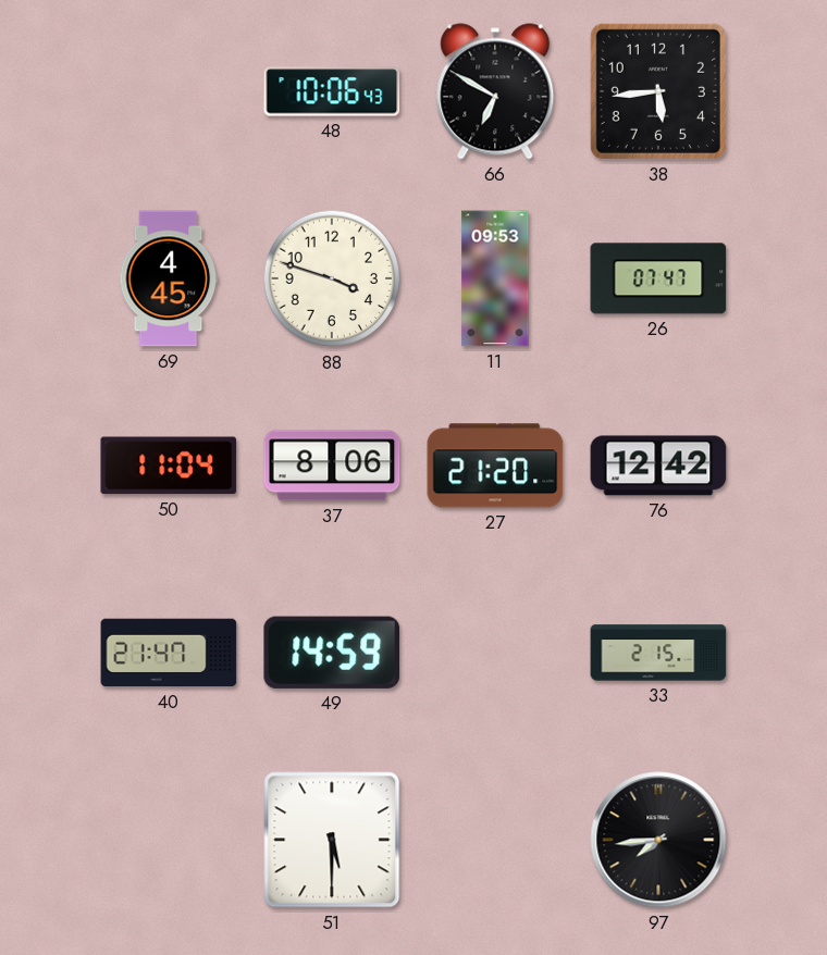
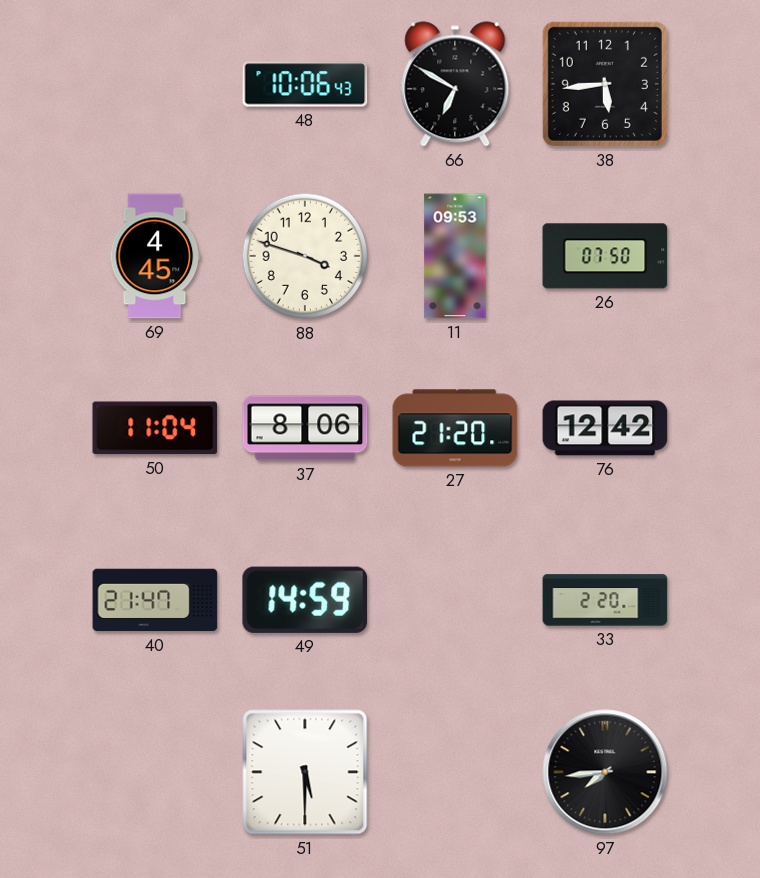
26: 07:47 -> 07:50 (605, 256)
33: 2:15 -> 2:20 (605, 600)
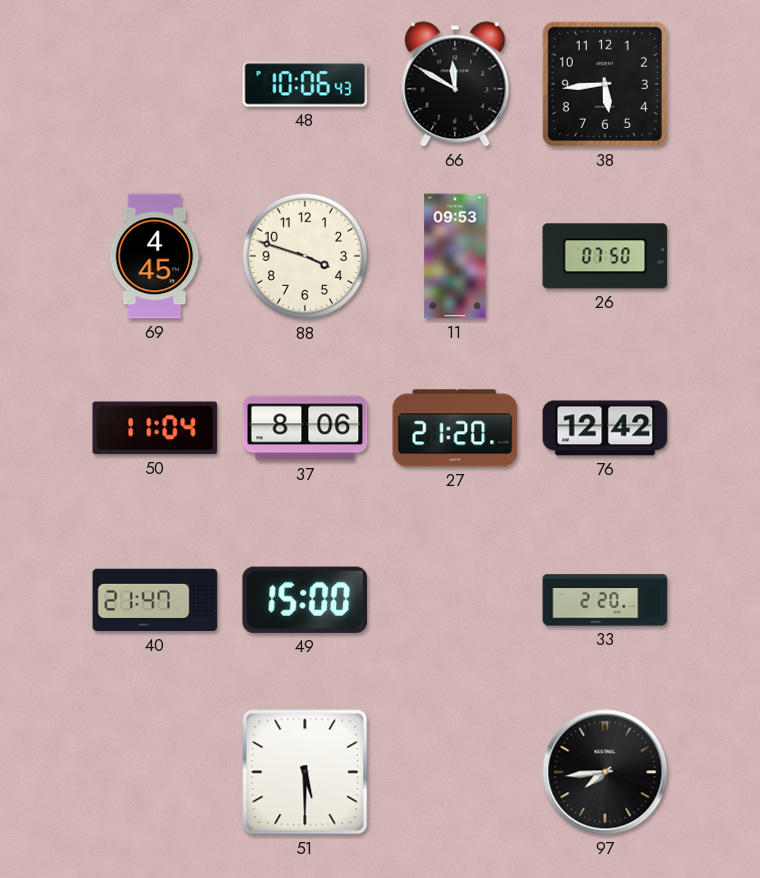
66: 6:50 -> 11:50 (455, 84)
49: 14:59 -> 15:00 (305, 600)
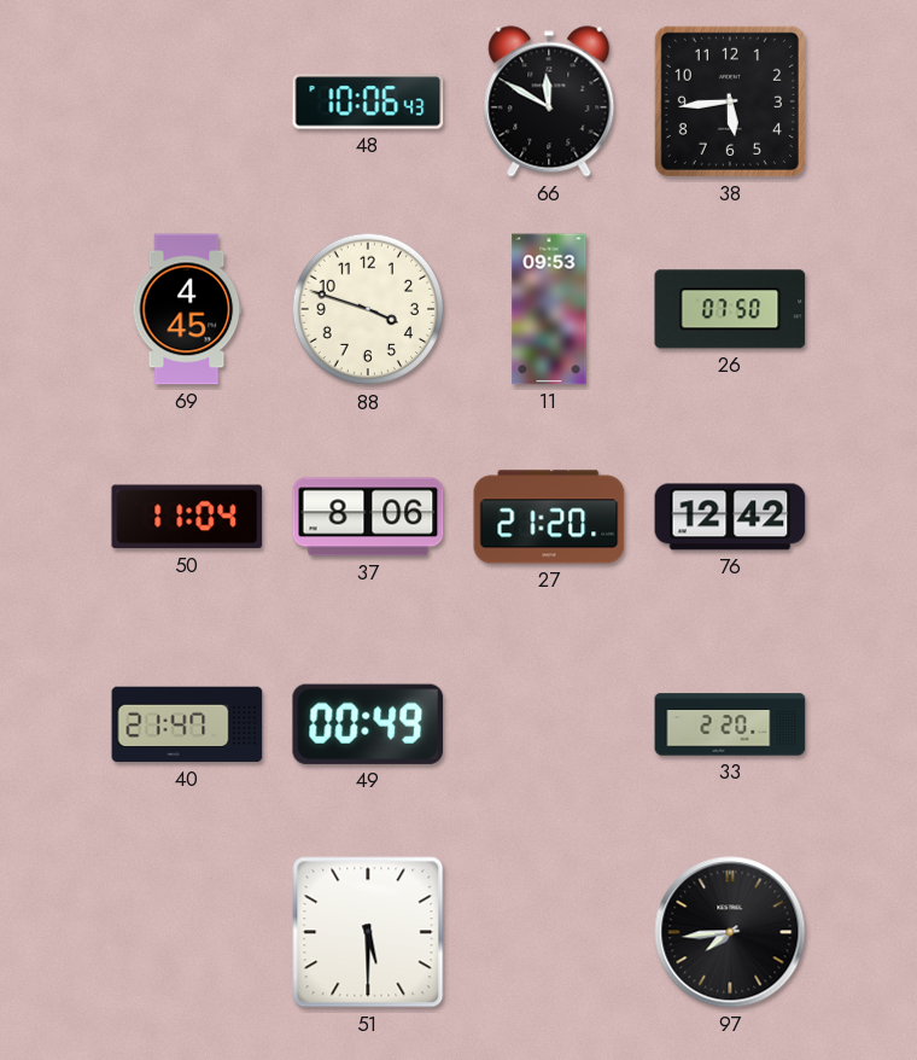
49: 15:00 -> 00:49 (368, 724)
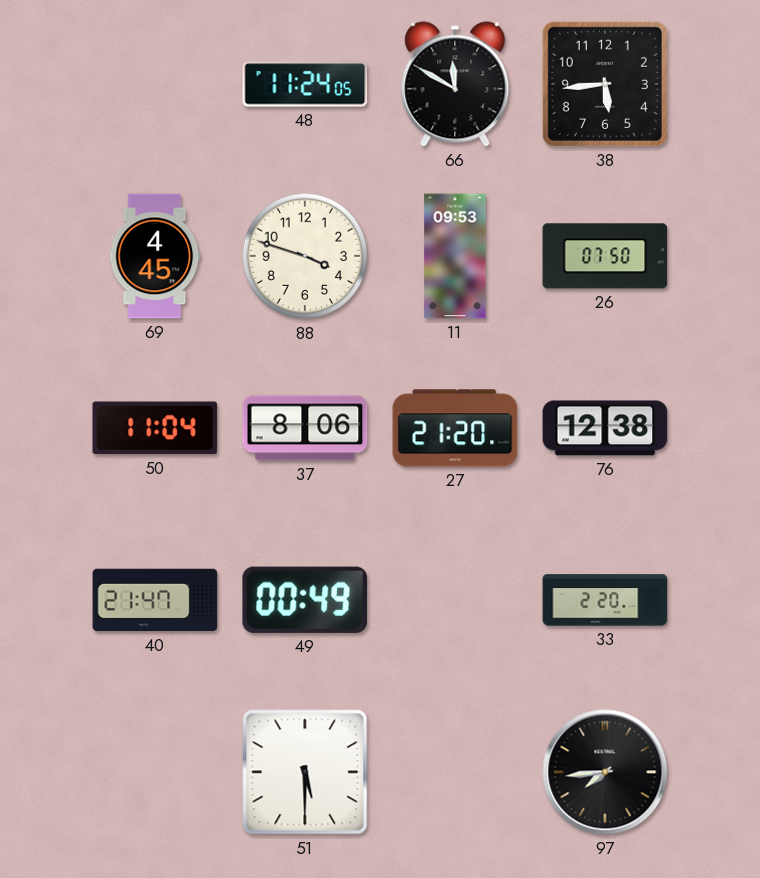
48: 10:06 -> 11:24 (305, 84)
76: 12:42 -> 12:38 (605, 428)
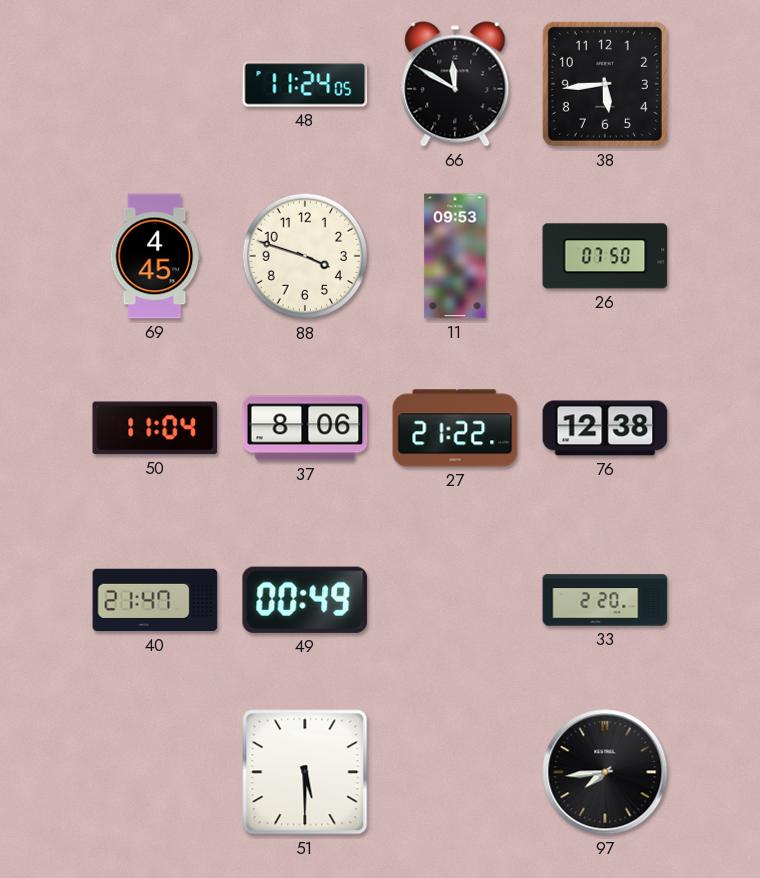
27: 21:20 -> 21:22 (455, 428)
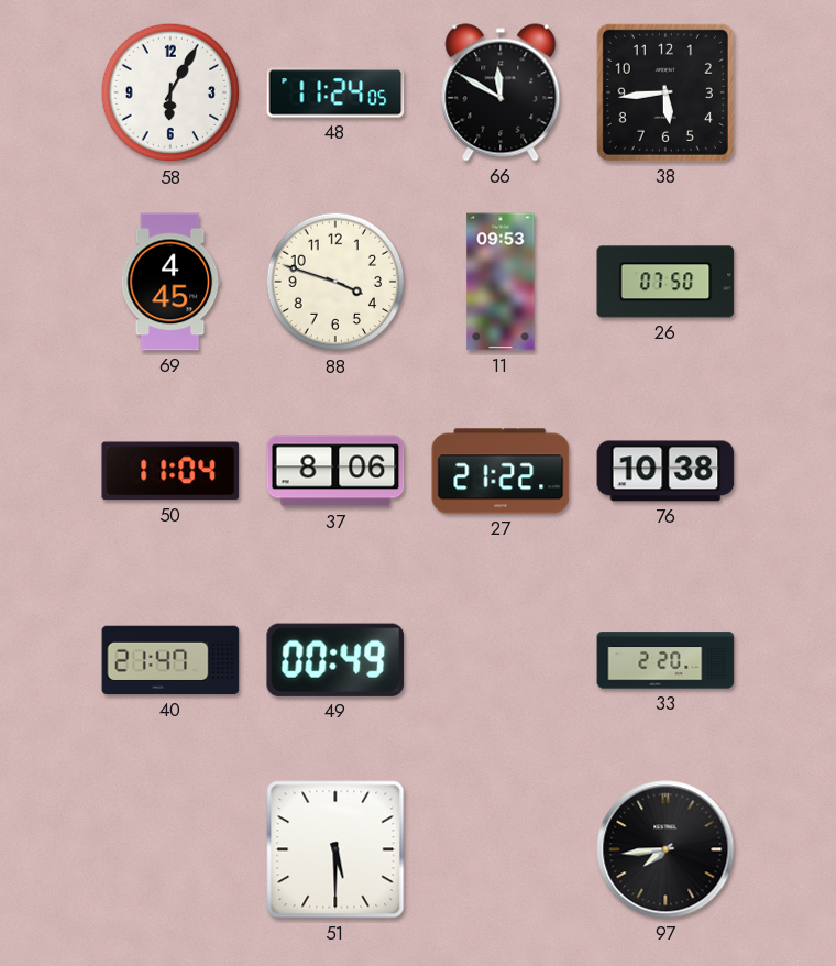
58: none -> 6:05 (170, 92)
76: 12:38 -> 10:38 (665, 471)
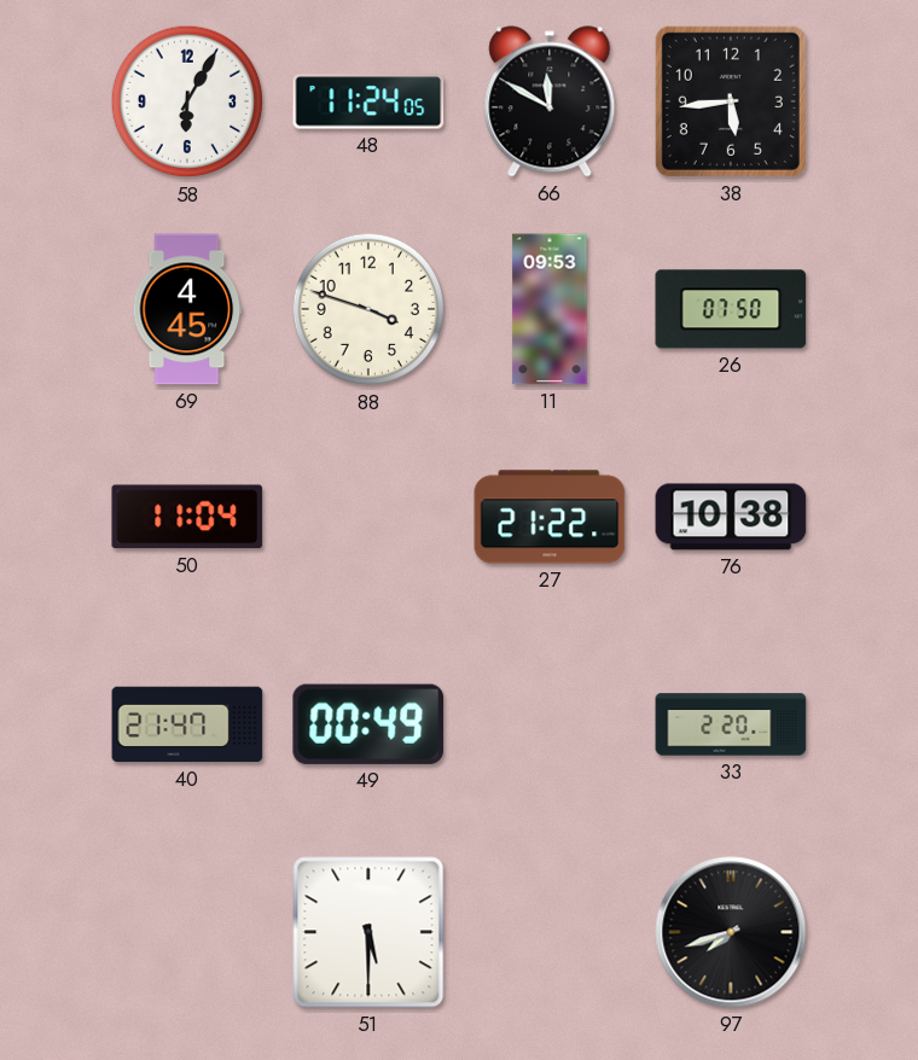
37: 8:06 -> none (335, 471)
97: 7:44 -> 7:42 (731, 932)
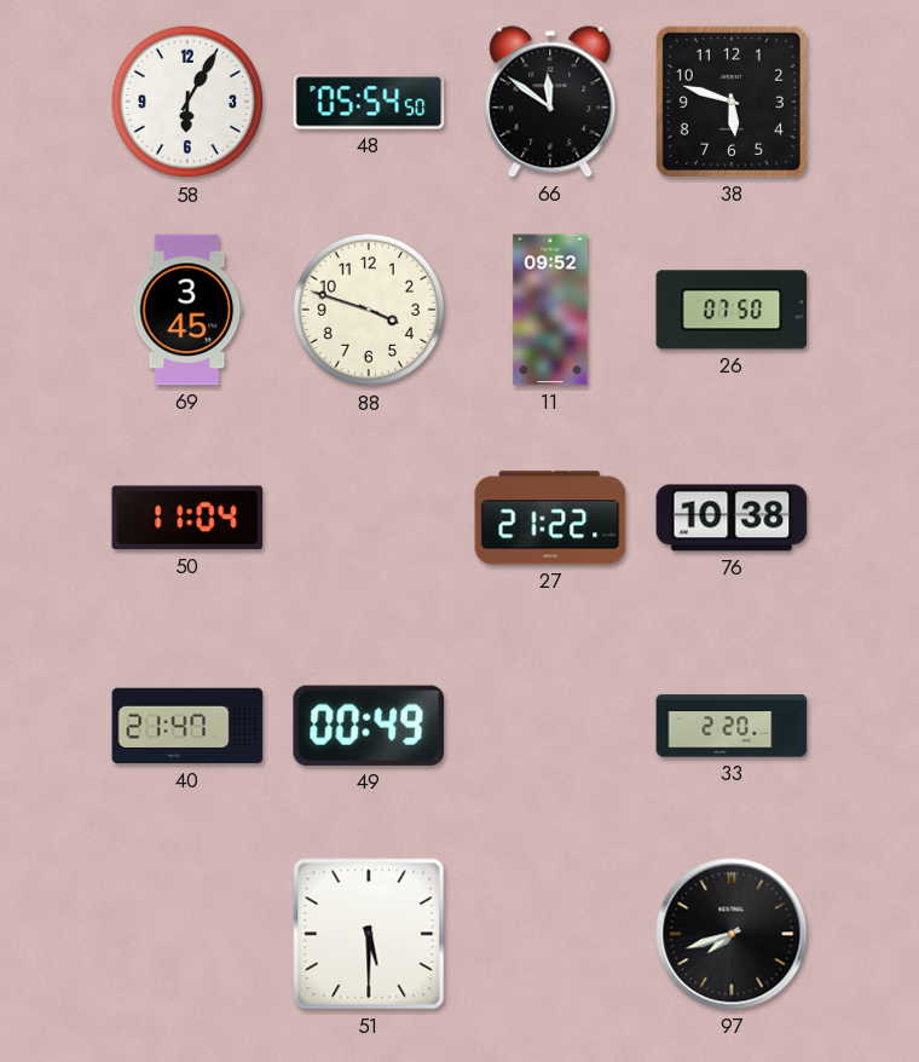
48: 11:24 -> 05:54 (369, 102)
66: 11:50 -> 11:51 (550, 102)
38: 5:44 -> 5:48 (732, 102)
69: 4:45 -> 3:45 (187, 310)
11: 09:53 -> 09:52 (550, 310)
